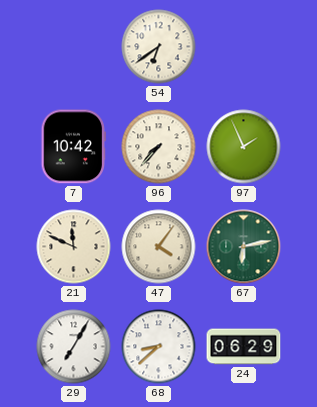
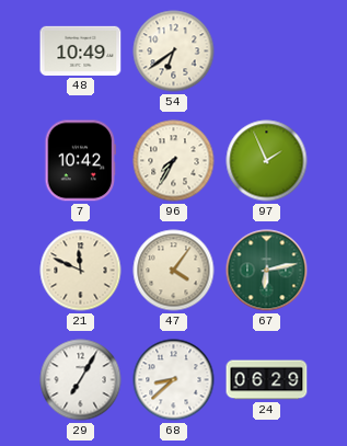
48: none -> 10:49 (81, 50)
96: 7:37 -> 7:35 (174, 161)
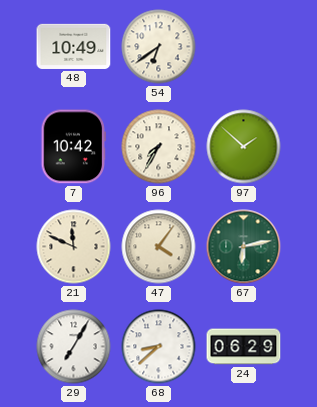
97: 1:56 -> 1:52 (244, 147)
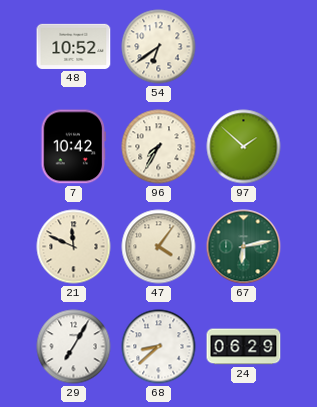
48: 10:49 -> 10:52 (74, 46)
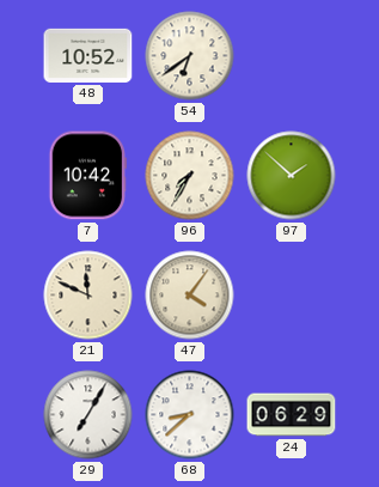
67: 6:13 -> none (244, 247)
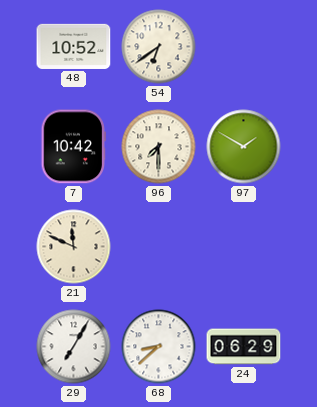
96: 7:35 -> 7:30 (159, 147)
97: 1:52 -> 1:50 (244, 147)
47: 4:06 -> none (190, 296)
